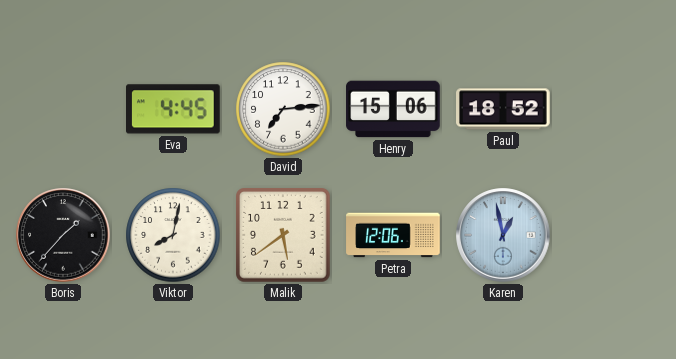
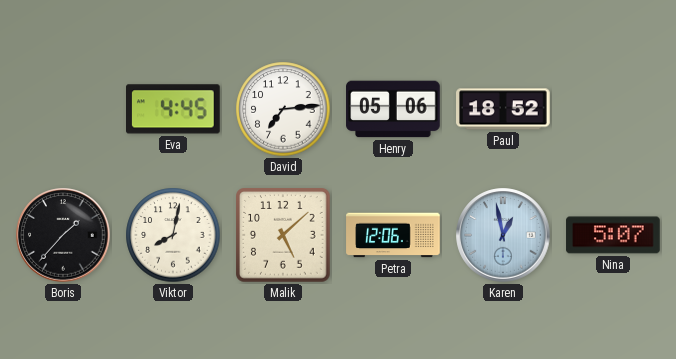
Henry: 15:06 -> 05:06 (393, 109)
Malik: 5:39 -> 5:08 (283, 235)
Nina: none -> 5:07 (613, 235)
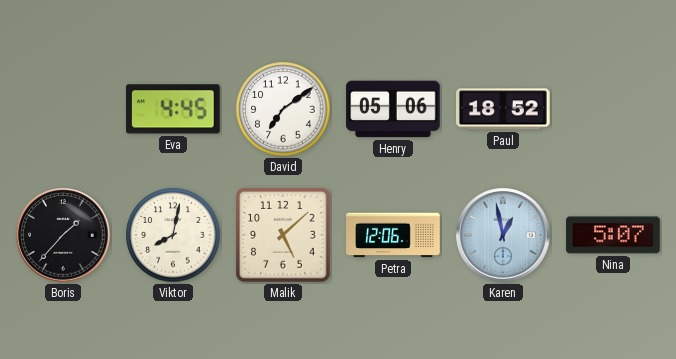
David: 7:14 -> 7:09 (283, 109)
